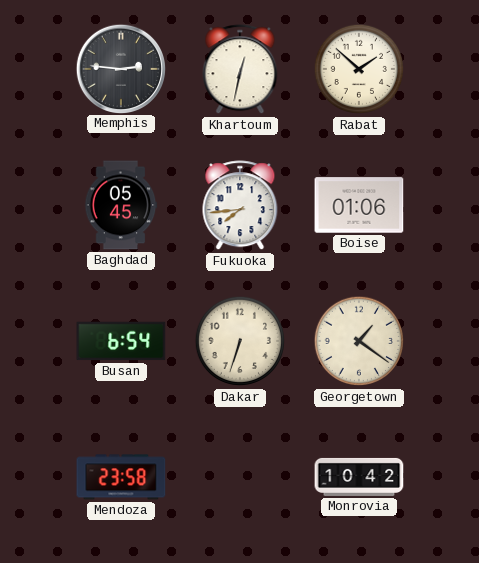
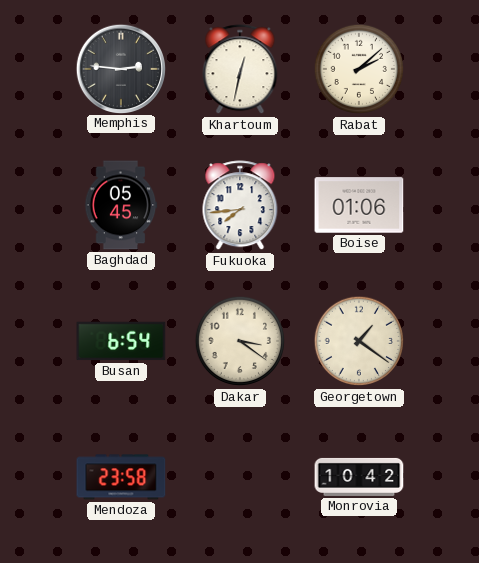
Rabat: 1:52 -> 2:08 (359, 69)
Dakar: 6:33 -> 3:21 (240, 341)
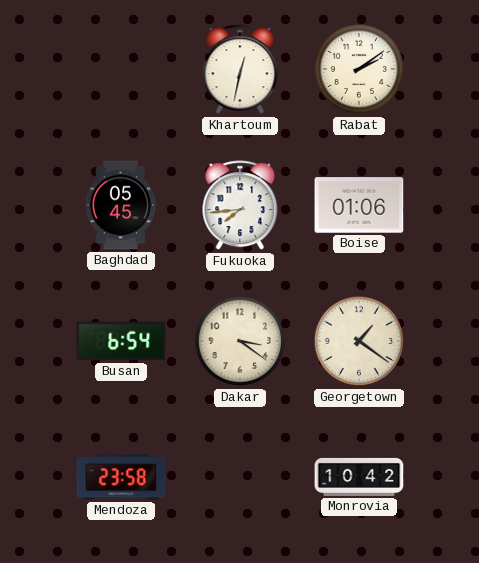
Memphis: 2:46 -> none (120, 68)
Rabat: 2:08 -> 2:09 (359, 69)
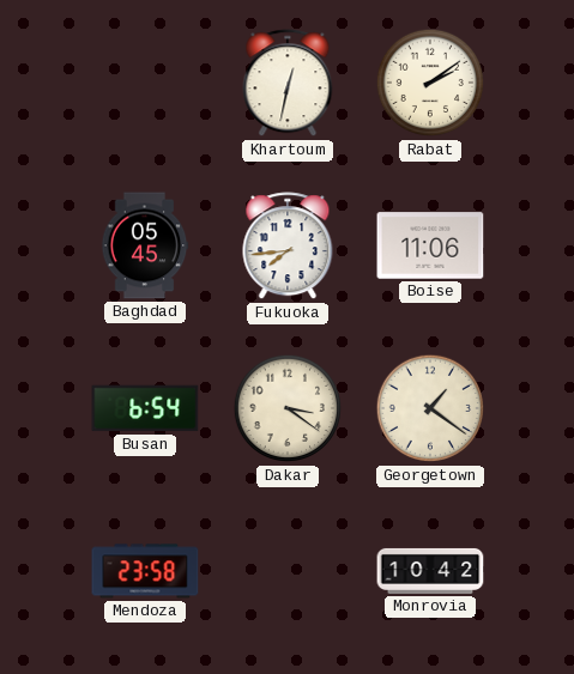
Boise: 01:06 -> 11:06 (430, 245)
